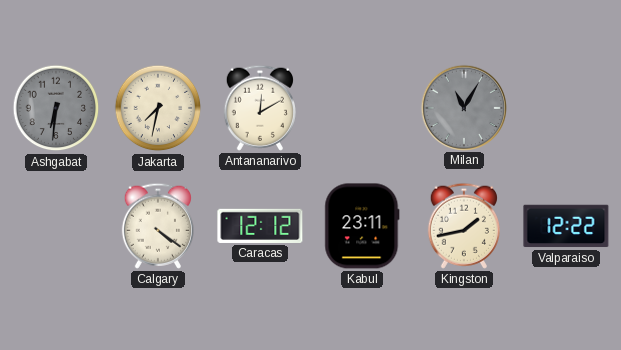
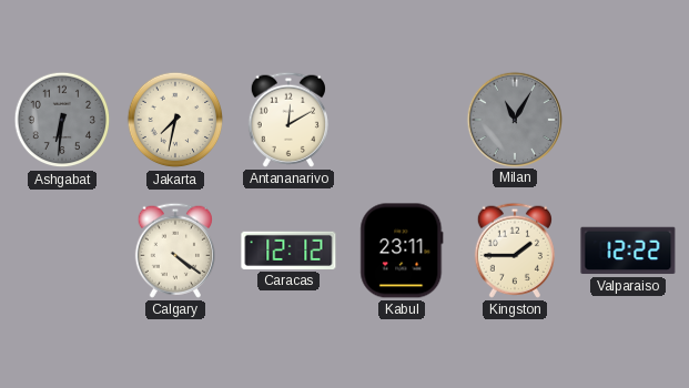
Kingston: 1:43 -> 1:45 (515, 251)
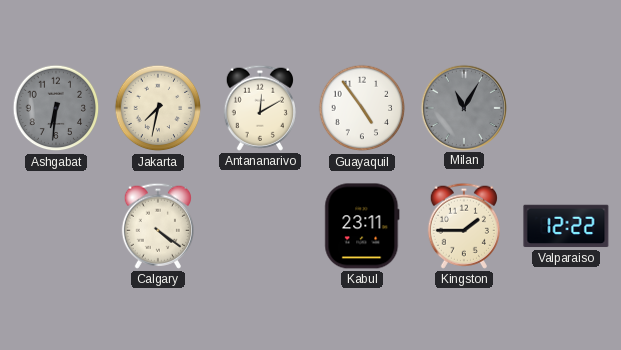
Guayaquil: none -> 4:54 (362, 108)
Caracas: 12:12 -> none (288, 251)
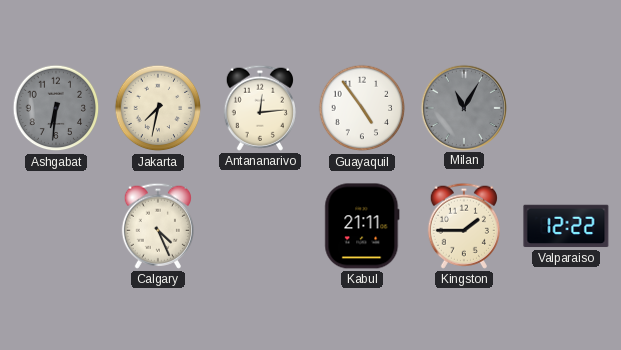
Antananarivo: 12:10 -> 12:14 (260, 108)
Calgary: 4:21 -> 4:26 (158, 226)
Kabul: 23:11 -> 21:11 (362, 226)
